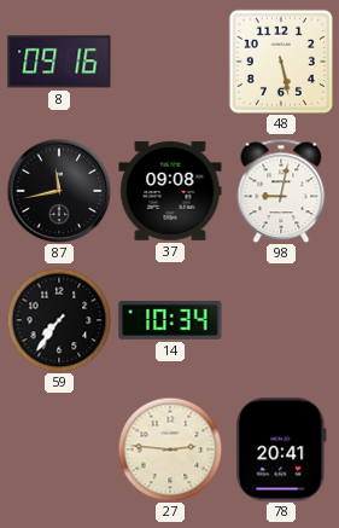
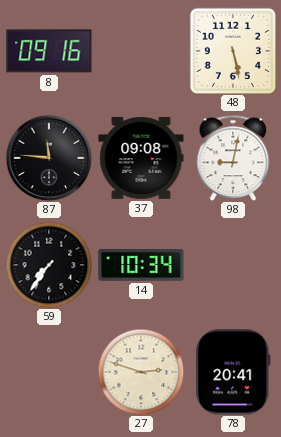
87: 11:43 -> 11:46 (49, 158)
27: 2:46 -> 2:48 (141, 372)
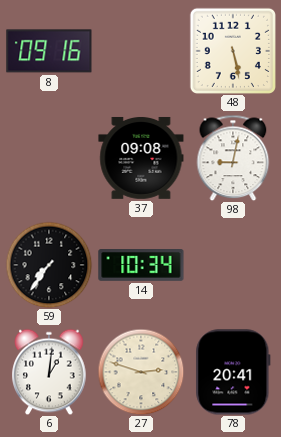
87: 11:46 -> none (49, 158)
6: none -> 1:01 (49, 372)
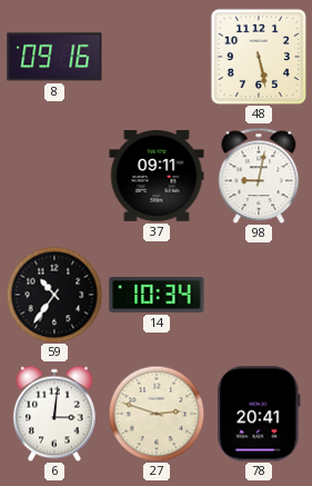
37: 09:08 -> 09:11 (157, 176)
59: 7:36 -> 10:36 (54, 295)
6: 1:01 -> 3:01 (54, 414)
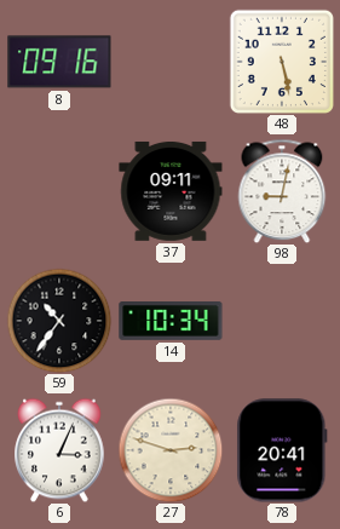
6: 3:01 -> 3:04 (59, 450)
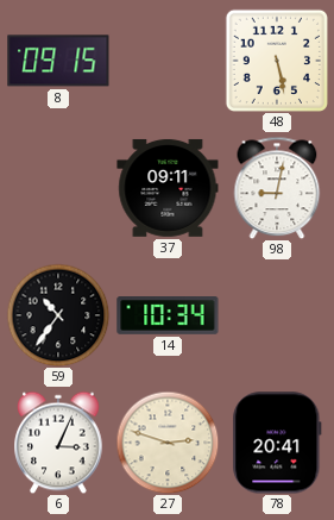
8: 09:16 -> 09:15 (58, 61)
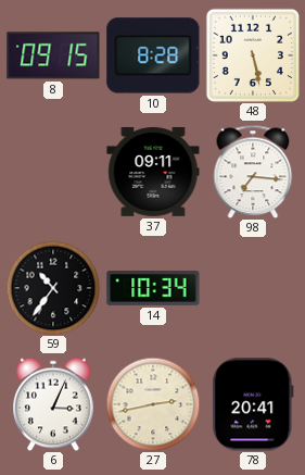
10: none -> 8:28 (153, 55)
98: 9:02 -> 7:16 (253, 172)
27: 2:48 -> 2:43 (153, 404)
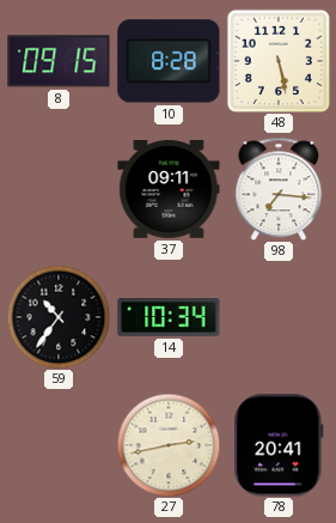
6: 3:04 -> none (53, 404)
